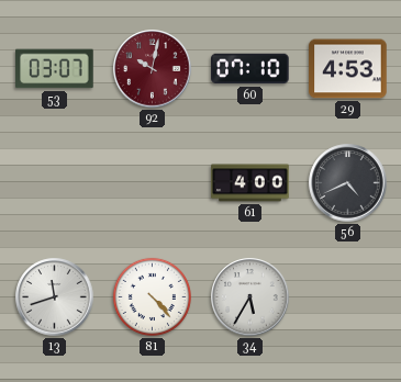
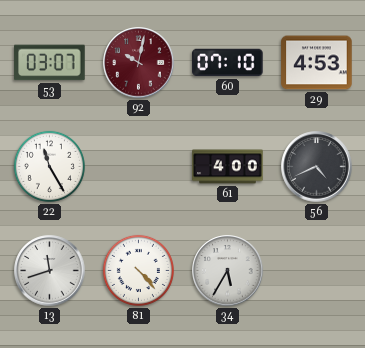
22: none -> 11:25 (49, 166)
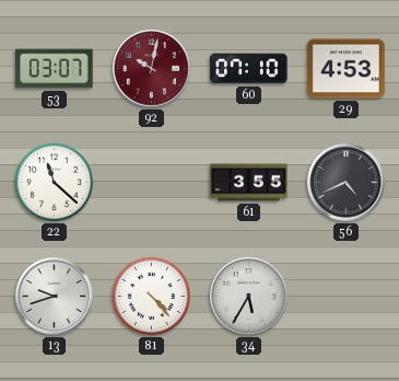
22: 11:25 -> 11:22 (54, 182)
61: 4:00 -> 3:55 (249, 183)
13: 11:42 -> 9:42 (55, 297)
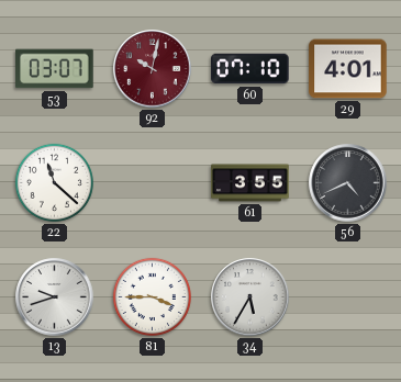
29: 4:53 -> 4:01 (348, 69)
81: 4:23 -> 3:45 (152, 296)
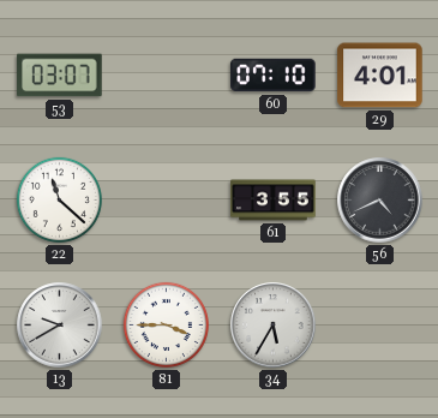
92: 10:02 -> none (153, 69)
13: 9:42 -> 9:40 (60, 326)
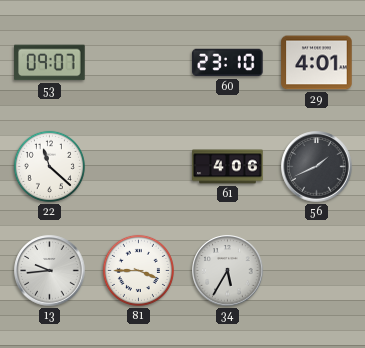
53: 03:07 -> 09:07 (50, 63)
60: 07:10 -> 23:10 (228, 63)
61: 3:55 -> 4:06 (228, 167)
56: 4:41 -> 1:41 (317, 167)
13: 9:40 -> 9:44 (50, 271)
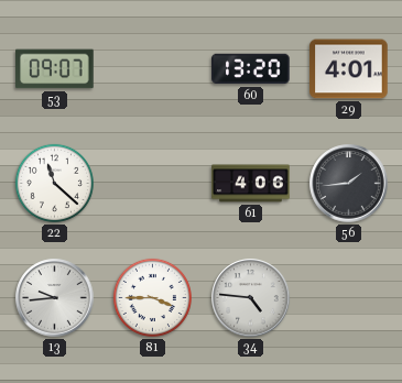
60: 23:10 -> 13:20 (251, 69)
56: 1:41 -> 1:44 (349, 184)
34: 5:35 -> 4:46 (251, 298)
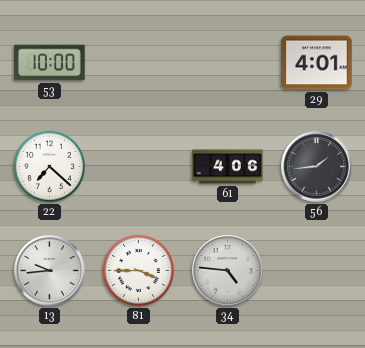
53: 09:07 -> 10:00 (50, 63)
60: 13:20 -> none (251, 69)
22: 11:22 -> 7:22 (49, 166)
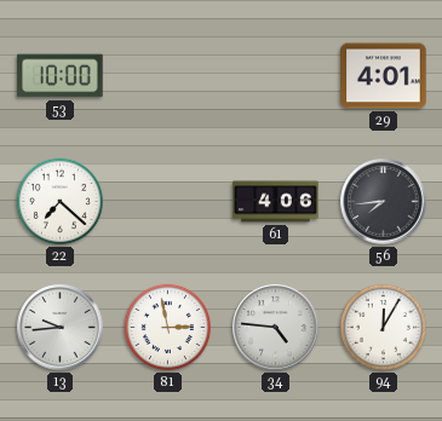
56: 1:44 -> 7:44 (384, 202)
81: 3:45 -> 2:58 (167, 327)
94: none -> 12:05 (383, 327)
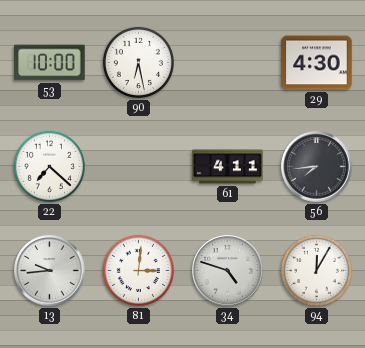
90: none -> 6:28 (138, 62)
29: 4:01 -> 4:30 (317, 63)
61: 4:06 -> 4:11 (228, 167)
81: 2:58 -> 3:01 (138, 270)
34: 4:46 -> 4:48 (228, 271)
